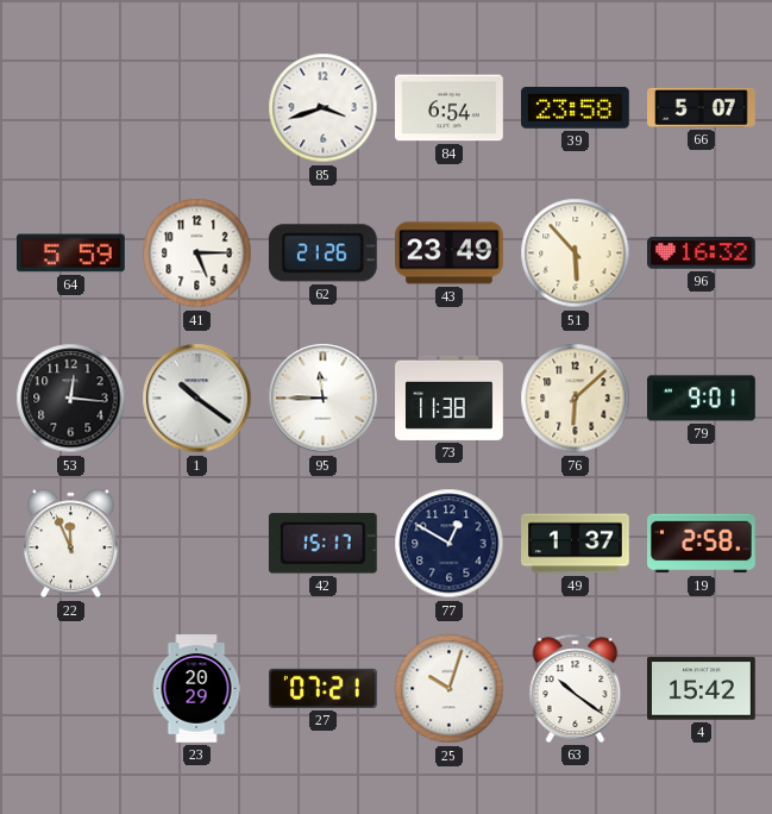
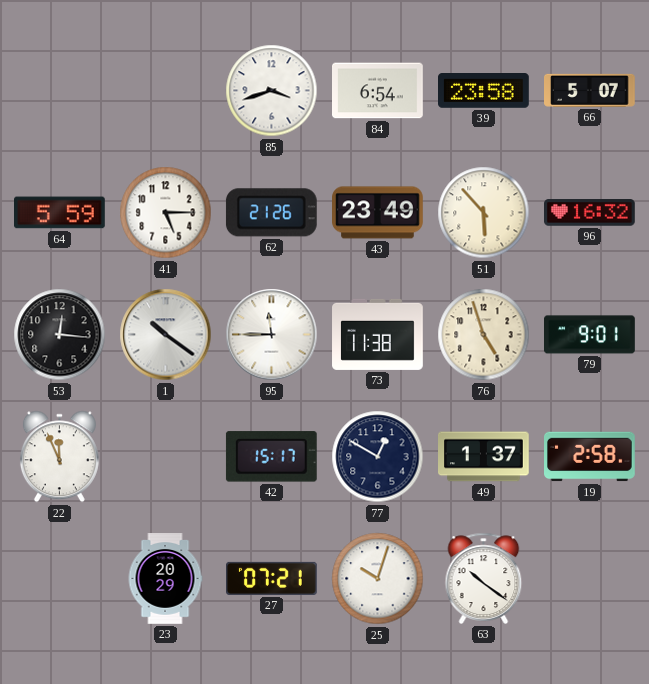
76: 6:08 -> 4:57 (484, 335)
4: 15:42 -> none (702, 689)
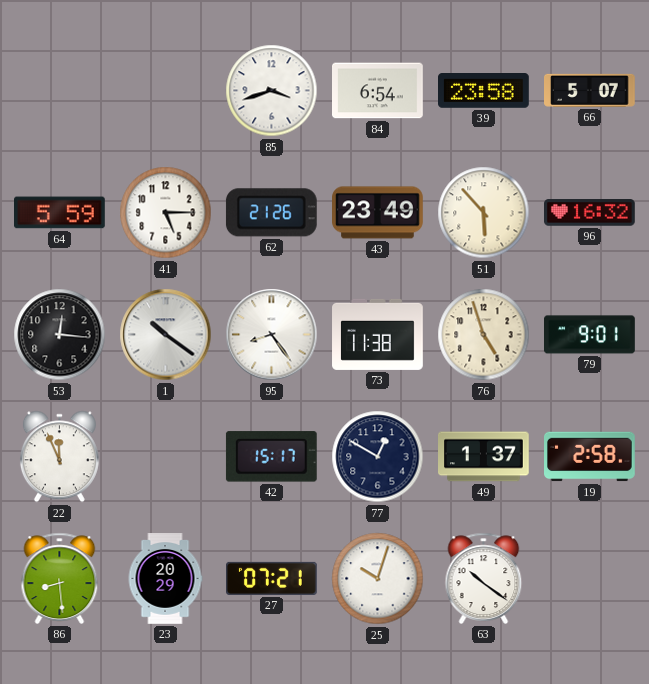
95: 11:45 -> 8:24 (272, 335)
86: none -> 8:29 (60, 578)
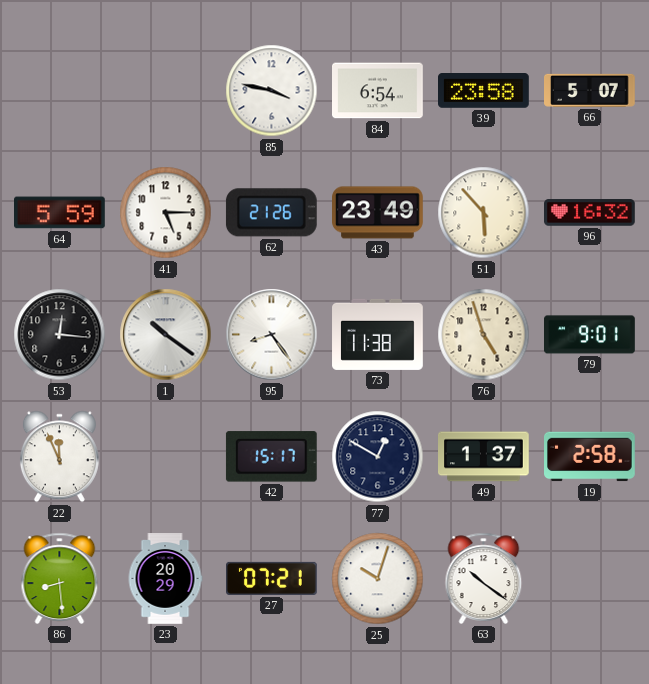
85: 3:42 -> 3:47 (272, 91)
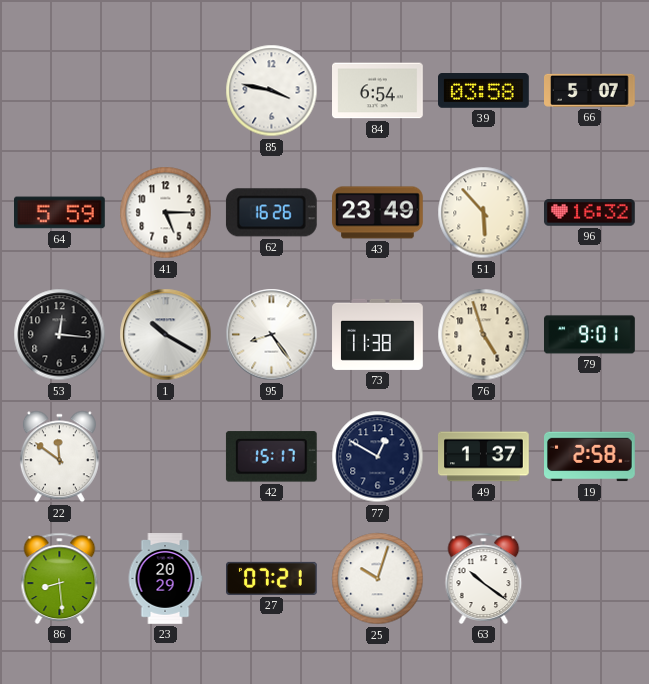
39: 23:58 -> 03:58 (484, 91)
62: 21:26 -> 16:26 (271, 213)
1: 10:21 -> 10:20 (166, 335)
22: 11:56 -> 11:51 (59, 457)
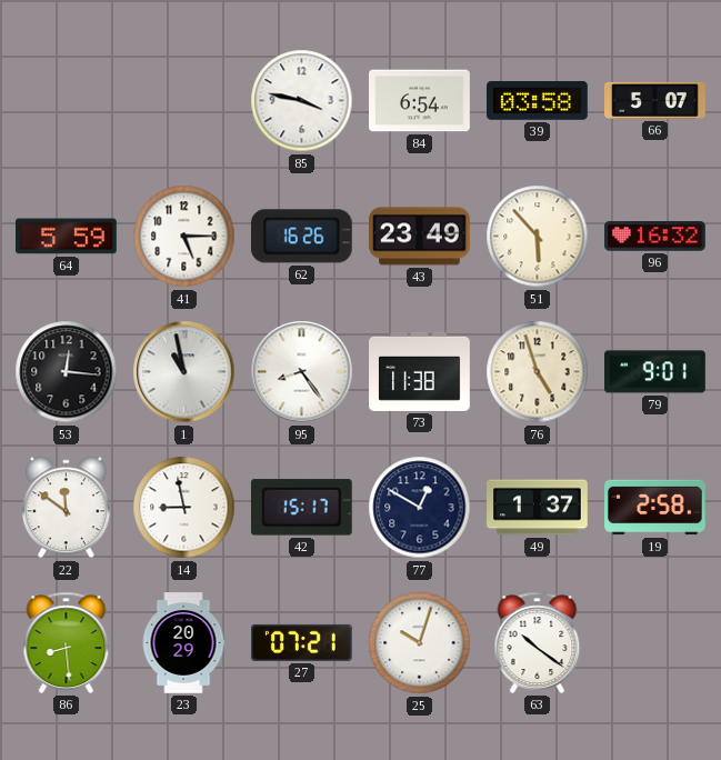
1: 10:20 -> 10:58 (184, 372)
14: none -> 8:58 (184, 508)
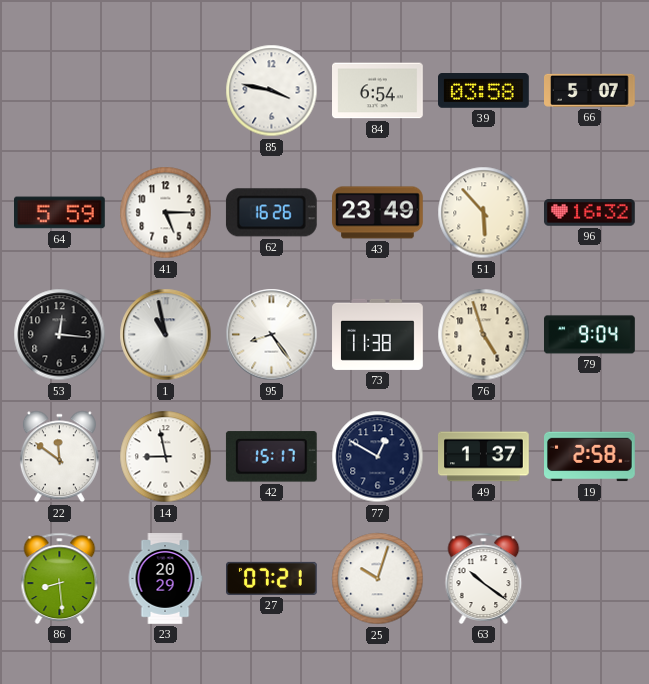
79: 9:01 -> 9:04 (590, 335)
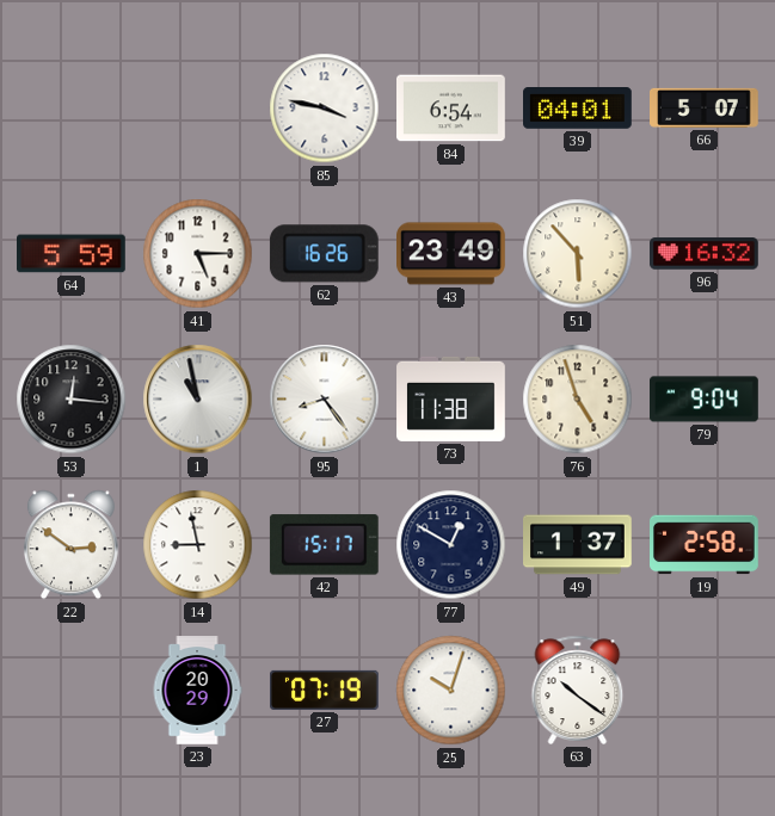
39: 03:58 -> 04:01 (578, 109)
22: 11:51 -> 2:51 (70, 545)
86: 8:29 -> none (60, 578)
27: 07:21 -> 07:19 (325, 690)
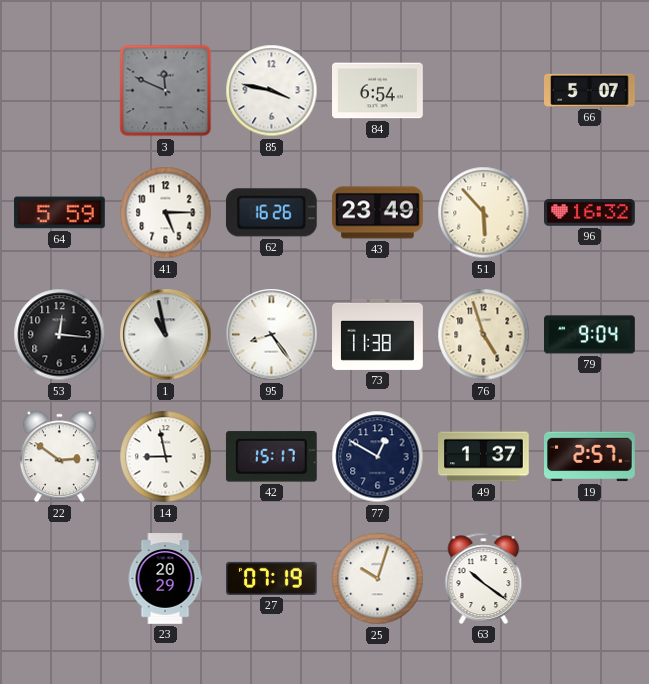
3: none -> 11:49 (166, 91)
39: 04:01 -> none (578, 109)
19: 2:58 -> 2:57 (590, 457)
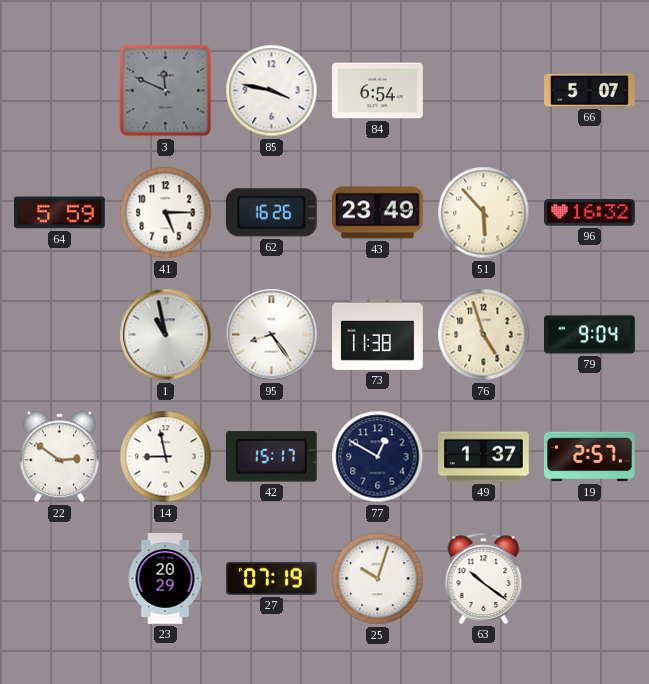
53: 12:16 -> none (60, 335)
